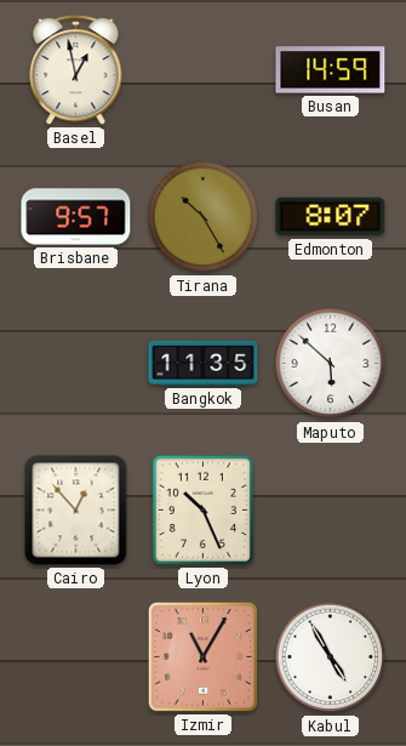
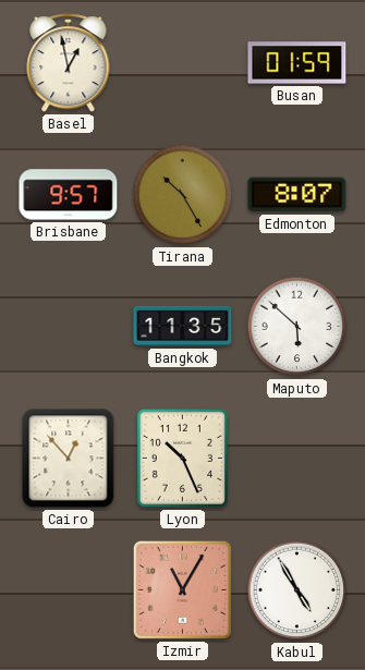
Busan: 14:59 -> 01:59 (297, 63)
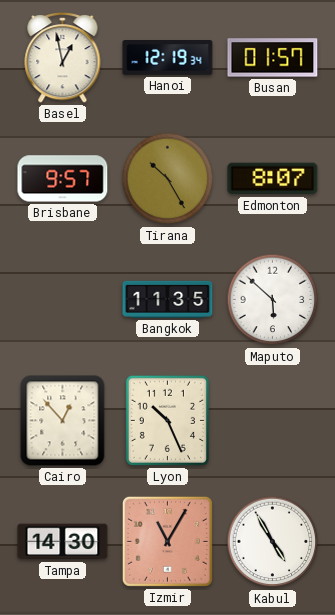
Hanoi: none -> 12:19 (168, 58)
Busan: 01:59 -> 01:57 (273, 58)
Tampa: none -> 14:30 (63, 542)
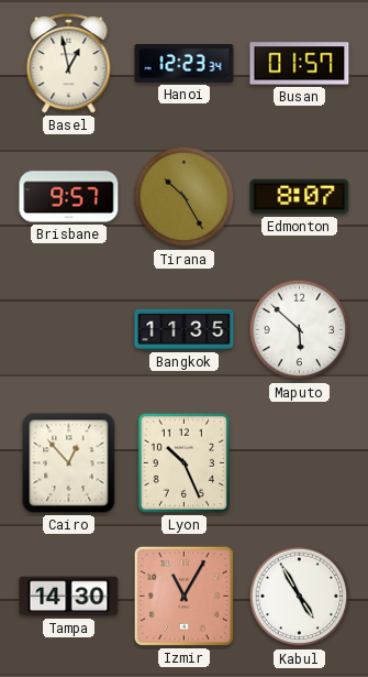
Hanoi: 12:19 -> 12:23 (185, 64)
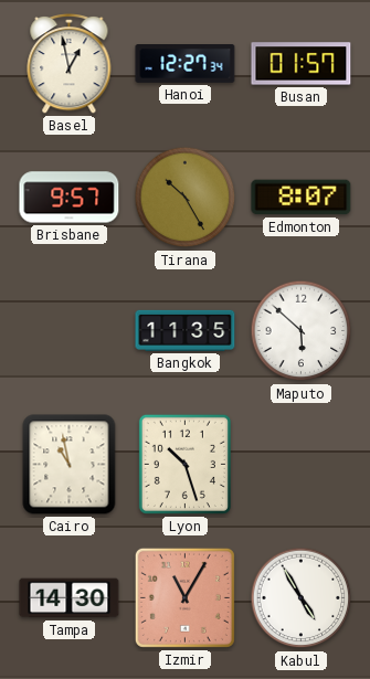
Hanoi: 12:23 -> 12:27 (186, 64)
Cairo: 12:53 -> 10:58 (70, 465)
Lyon: 10:26 -> 10:27 (184, 464)
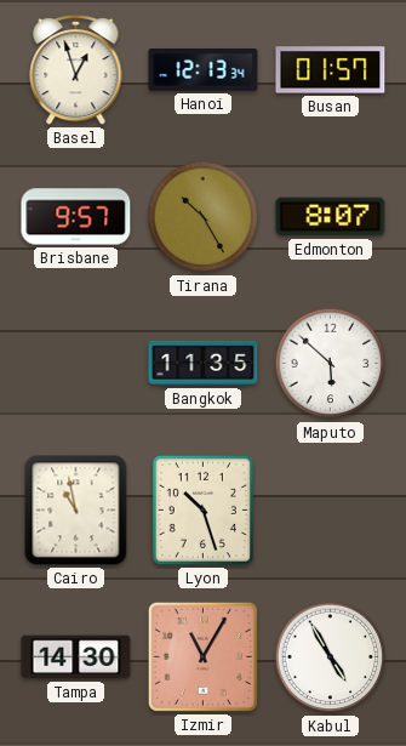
Basel: 12:58 -> 12:57 (76, 69)
Hanoi: 12:27 -> 12:13 (204, 70)
